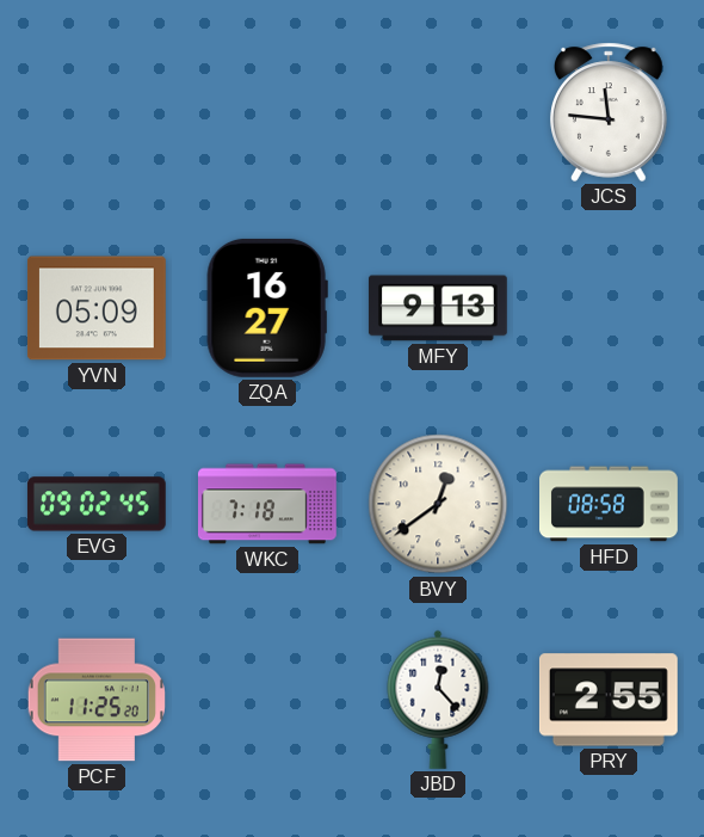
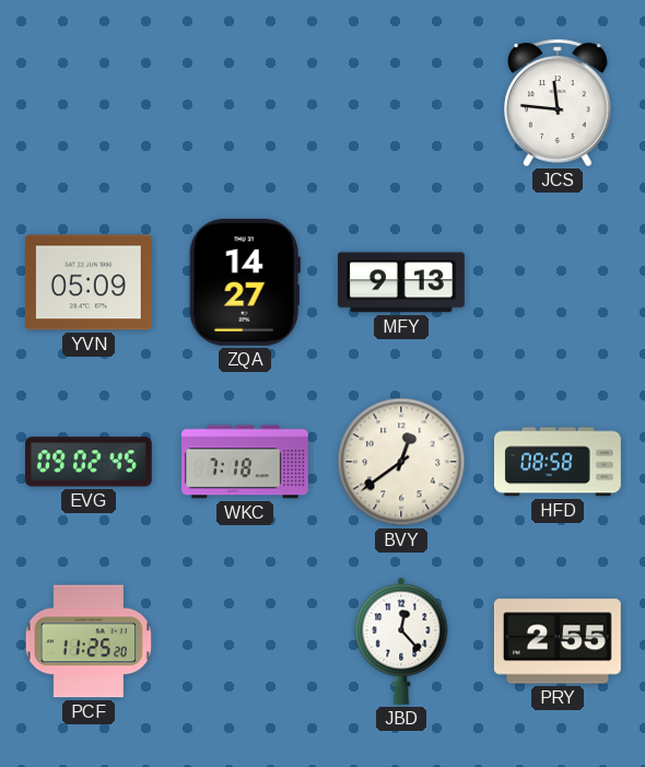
ZQA: 16:27 -> 14:27 (245, 282)
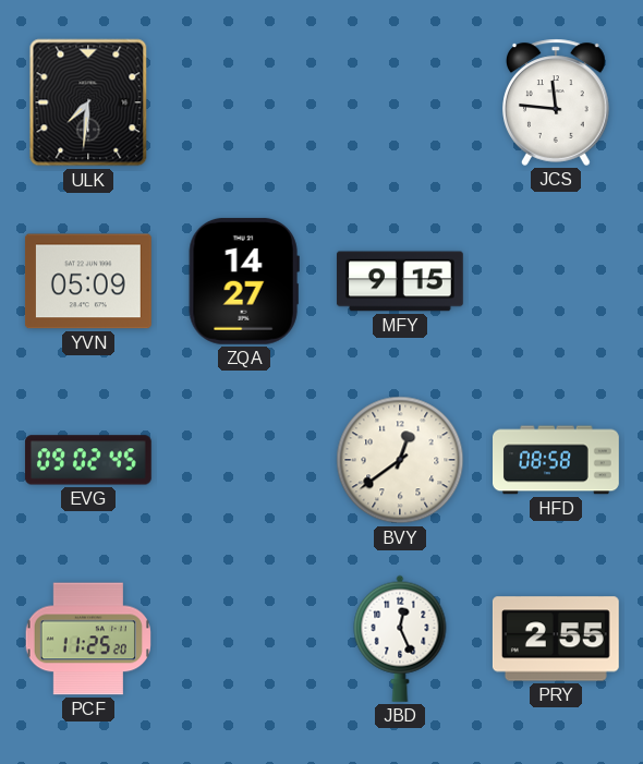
ULK: none -> 7:31 (88, 102)
MFY: 9:13 -> 9:15 (400, 281)
WKC: 7:18 -> none (245, 462)
JBD: 12:23 -> 12:26 (400, 639)
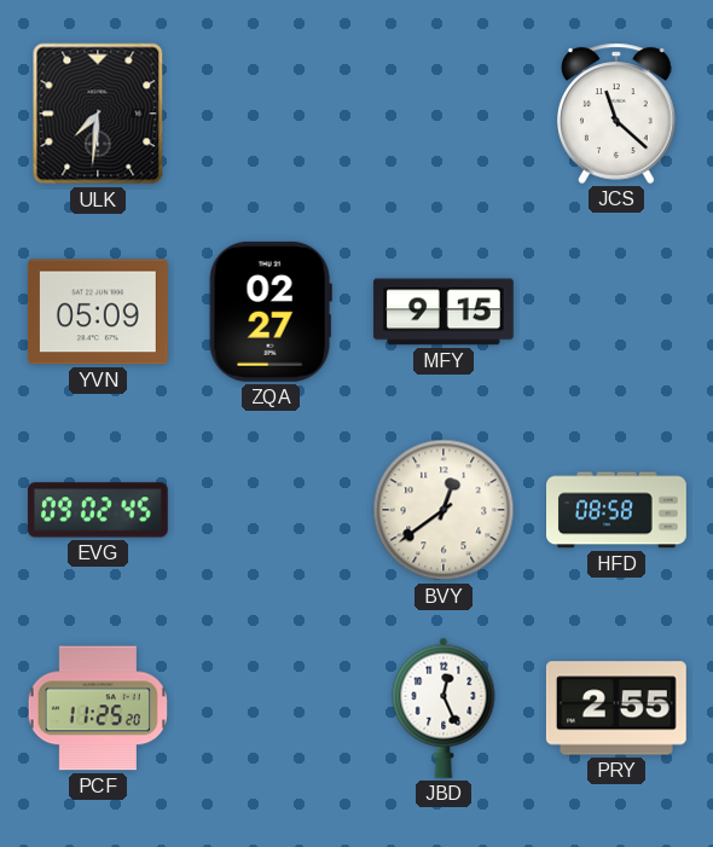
JCS: 11:46 -> 11:22 (616, 114)
ZQA: 14:27 -> 02:27 (271, 312)
